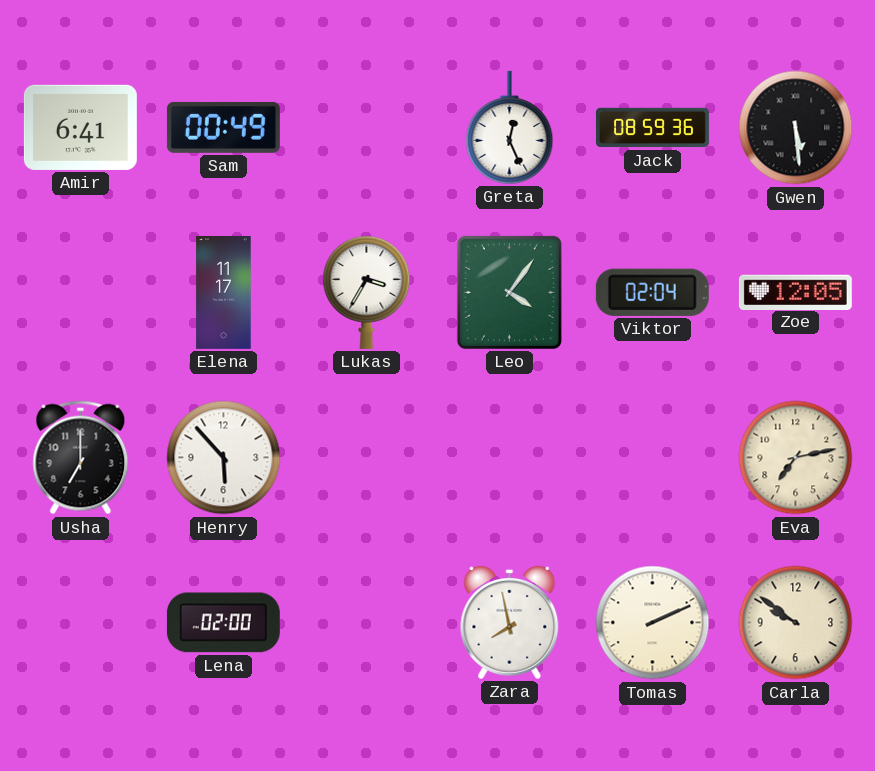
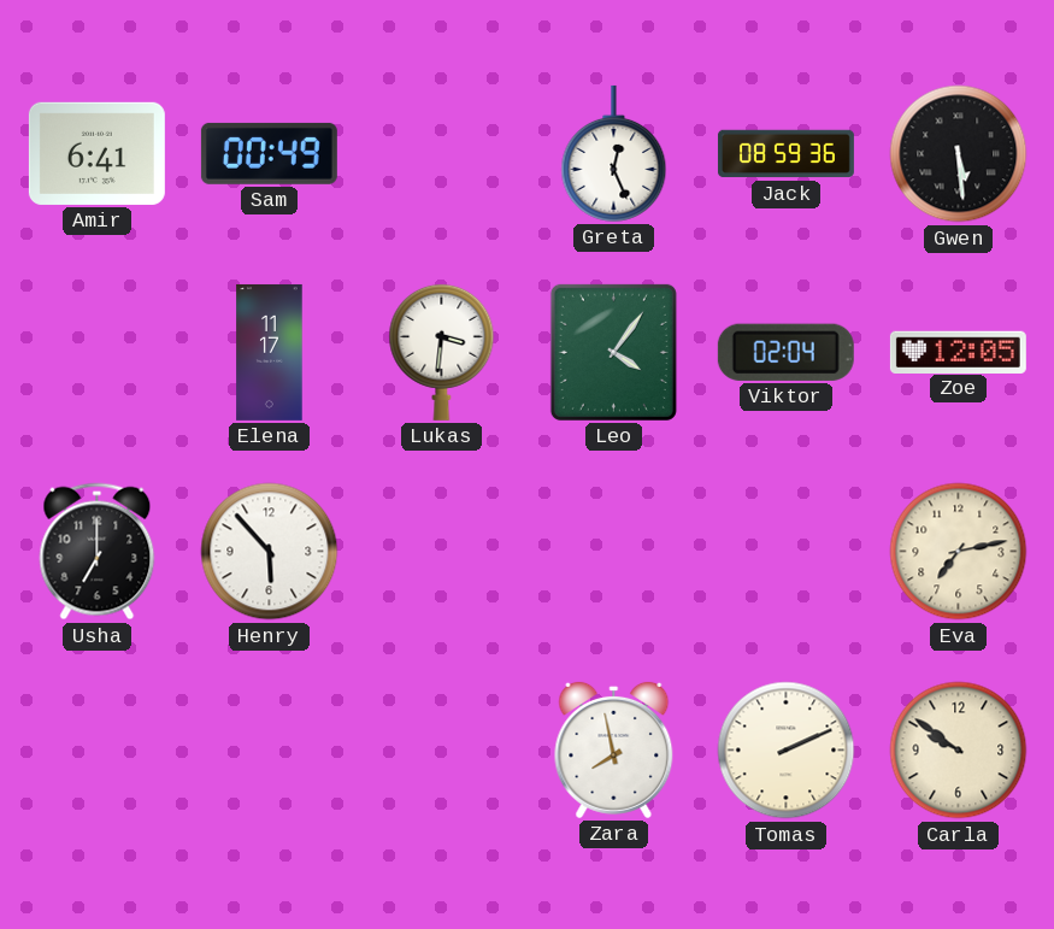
Lukas: 3:35 -> 3:31 (442, 352)
Lena: 02:00 -> none (223, 623)
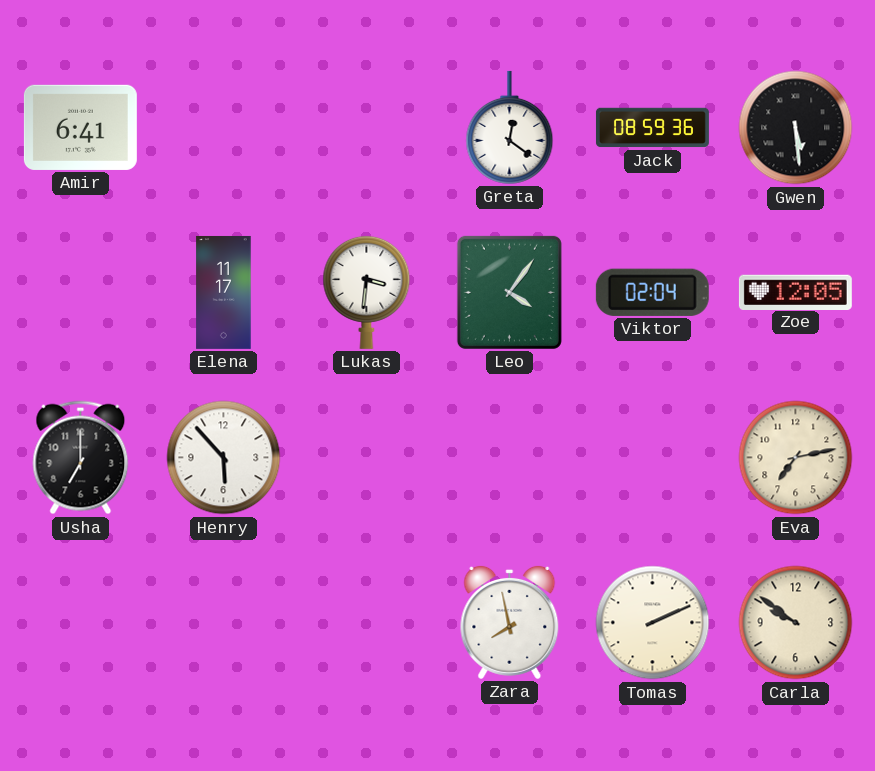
Sam: 00:49 -> none (269, 153)
Greta: 12:26 -> 12:21 (510, 127)
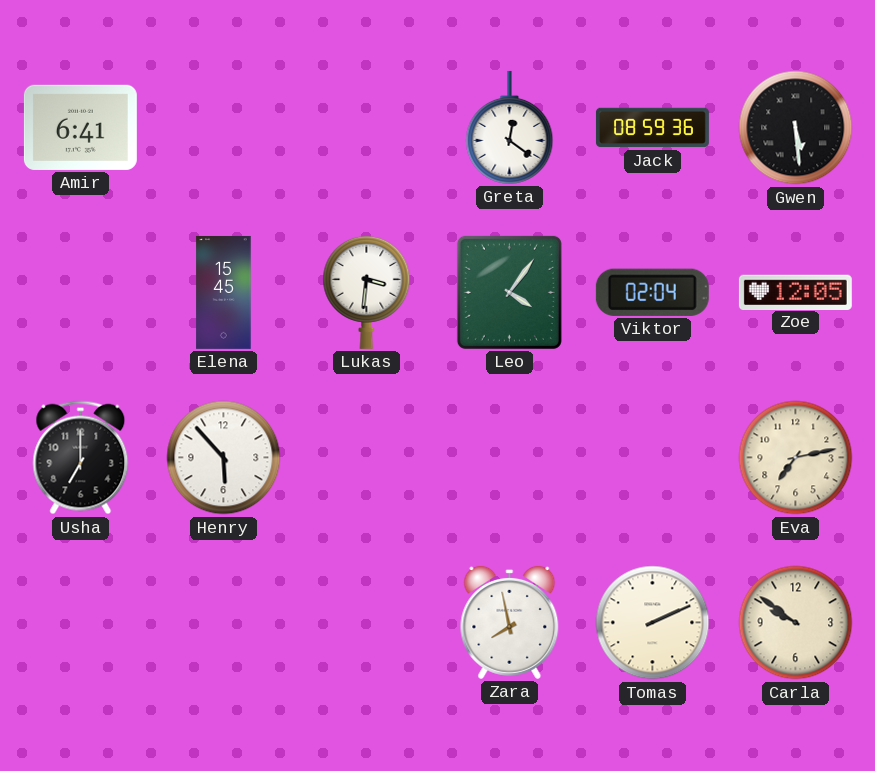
Elena: 11:17 -> 15:45 (224, 292)
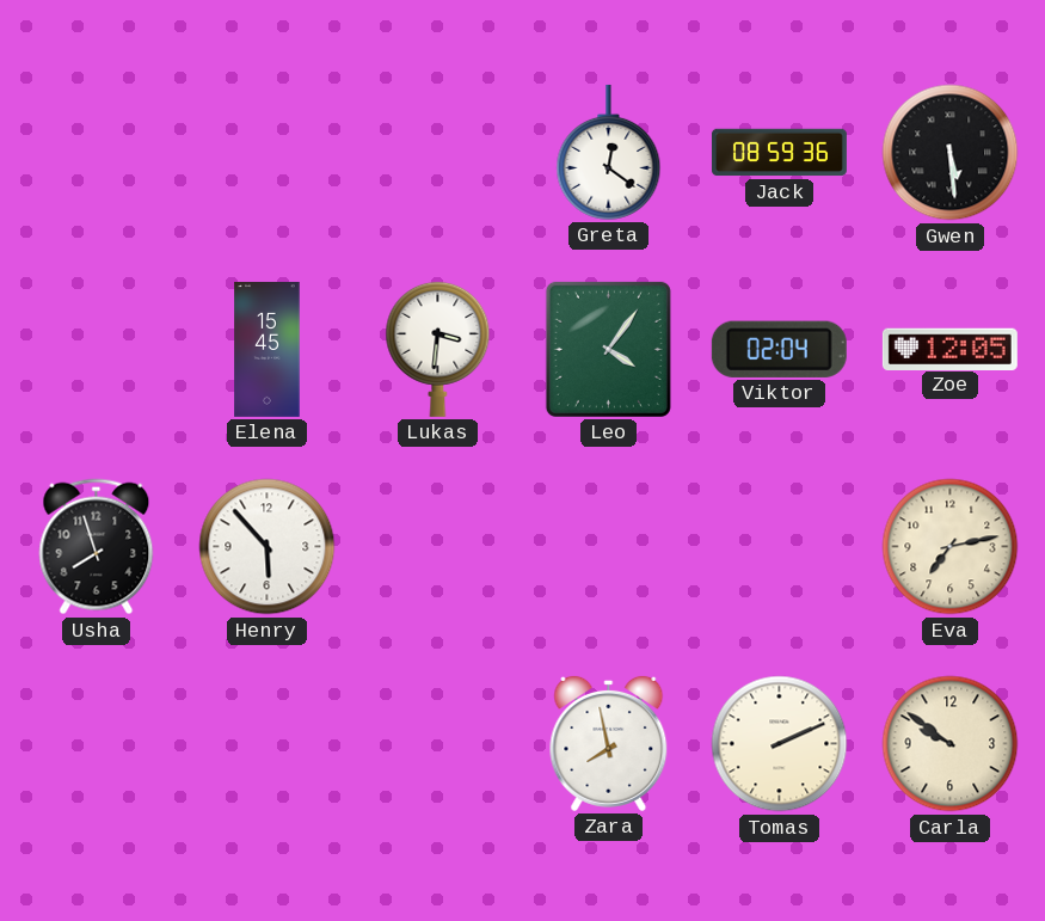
Amir: 6:41 -> none (80, 127)
Usha: 7:00 -> 7:57 (97, 547)
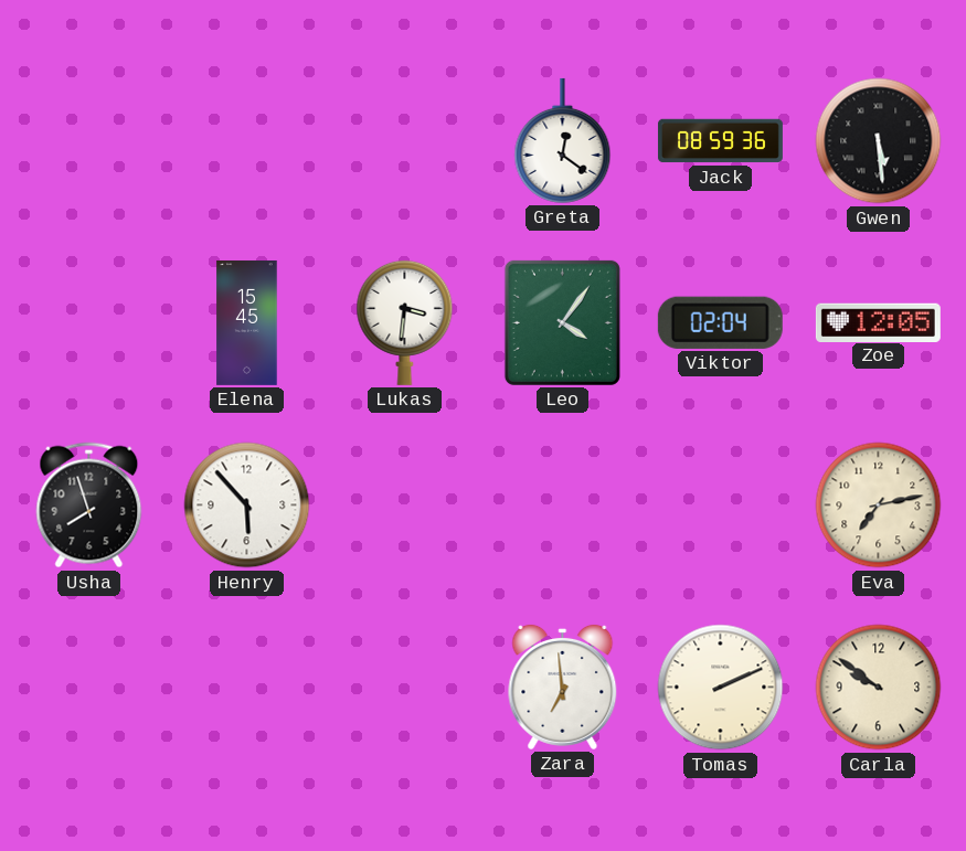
Zara: 7:58 -> 6:59 (563, 687)
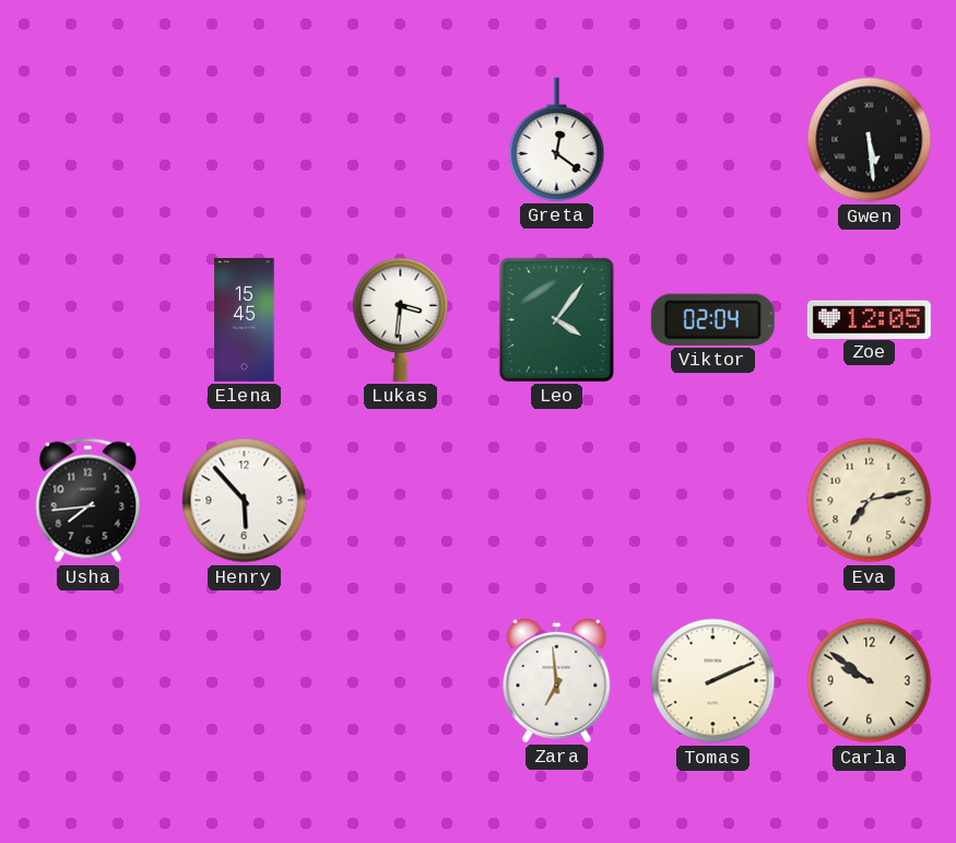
Jack: 08:59 -> none (720, 141)
Usha: 7:57 -> 7:44 (88, 501)
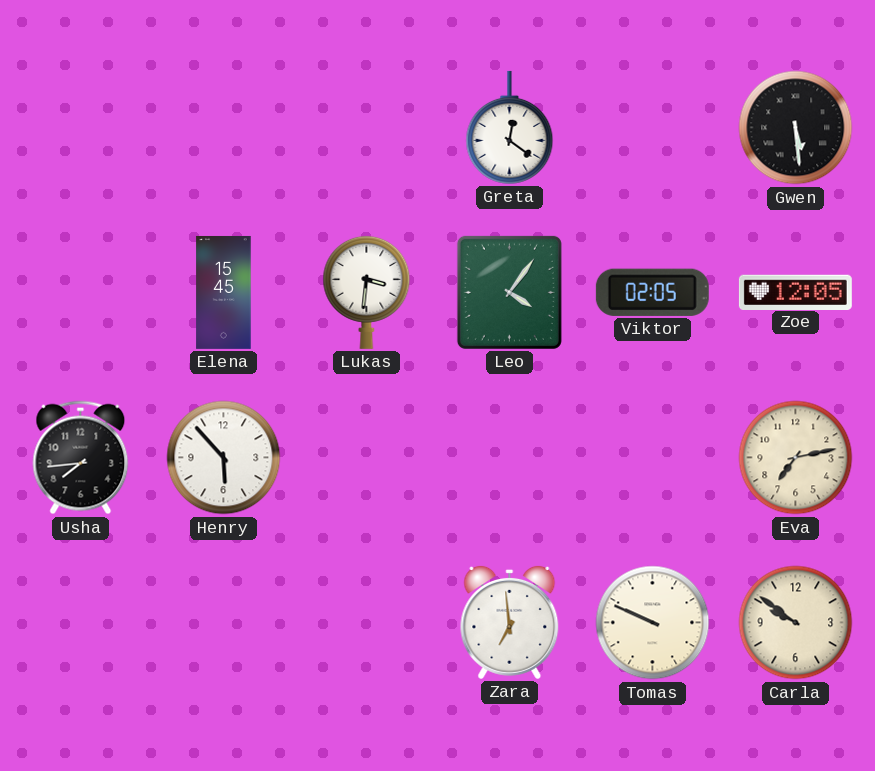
Viktor: 02:04 -> 02:05 (652, 292)
Tomas: 2:11 -> 9:49 (653, 623)
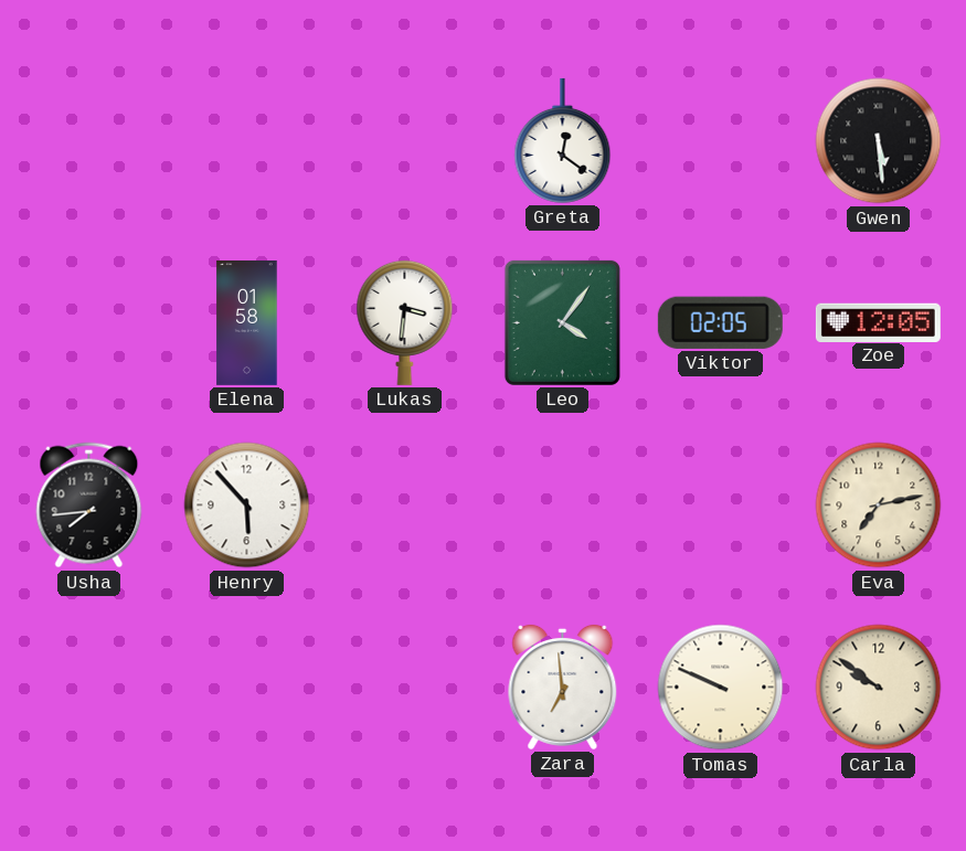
Elena: 15:45 -> 01:58 (247, 322)
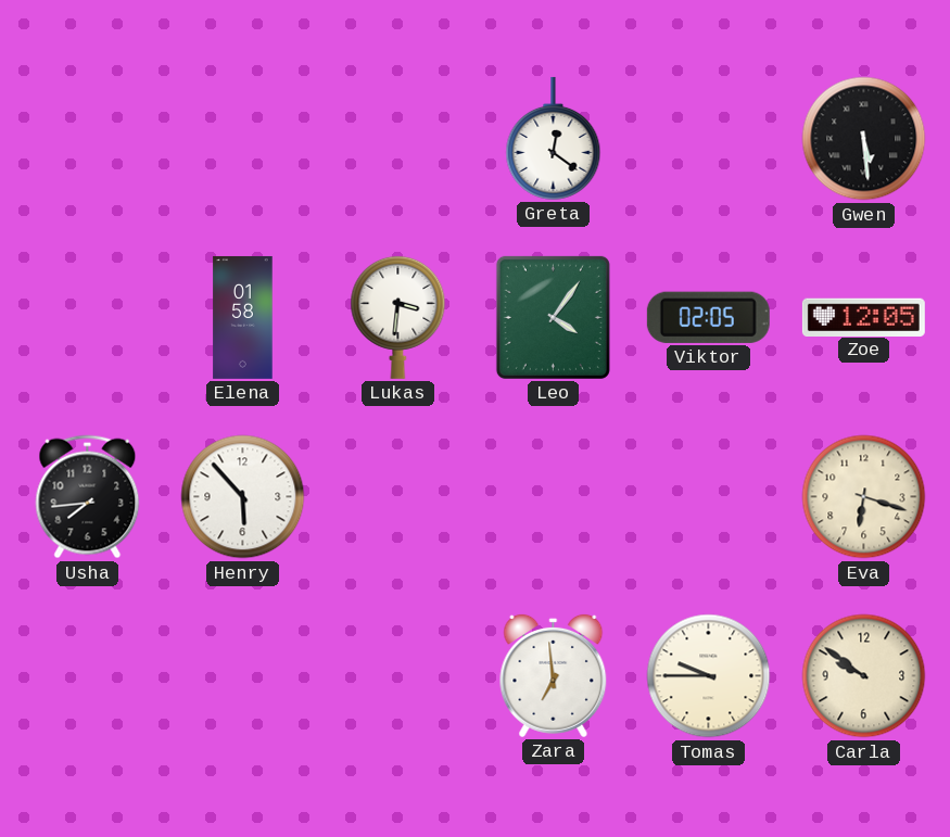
Eva: 7:13 -> 6:18 (864, 497)
Tomas: 9:49 -> 9:45 (709, 676)
